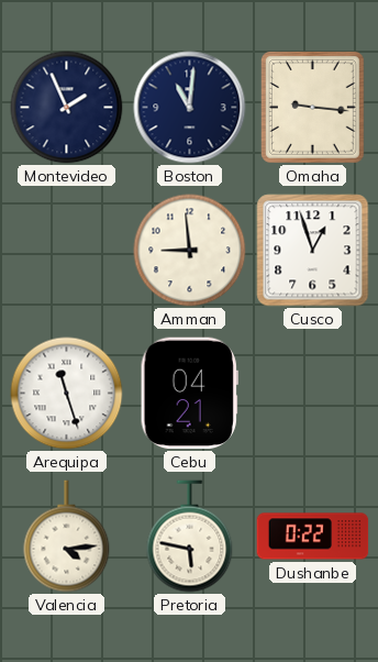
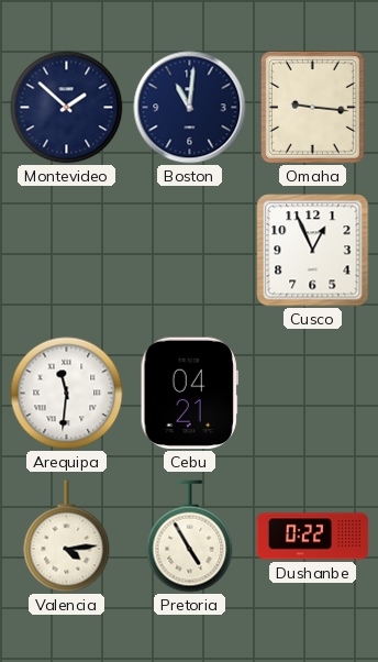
Montevideo: 1:56 -> 1:52 (67, 108)
Amman: 8:59 -> none (190, 251)
Cusco: 12:57 -> 12:56 (313, 251)
Arequipa: 11:27 -> 11:31 (67, 394)
Pretoria: 5:47 -> 4:55 (190, 537)
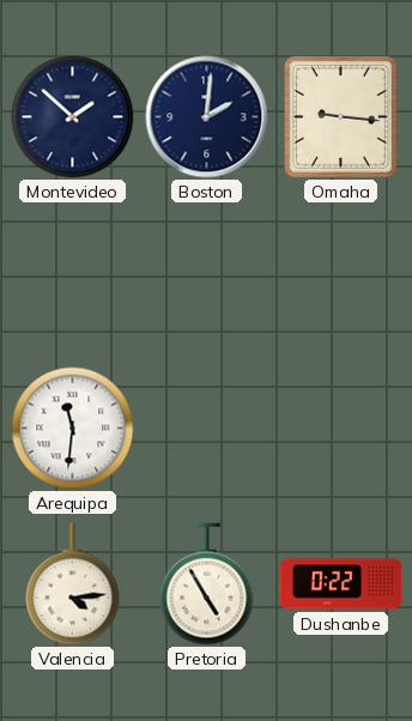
Boston: 11:01 -> 2:01 (207, 117)
Cusco: 12:56 -> none (313, 251)
Cebu: 04:21 -> none (189, 394)
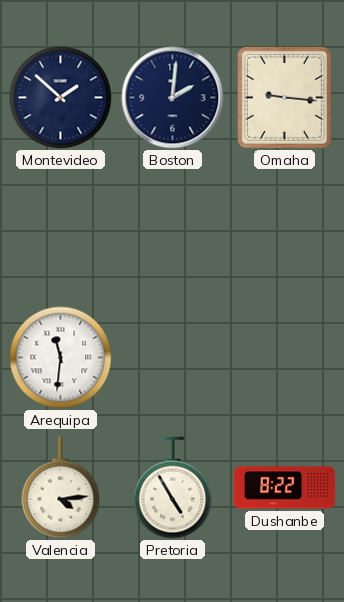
Dushanbe: 0:22 -> 8:22 (285, 488)
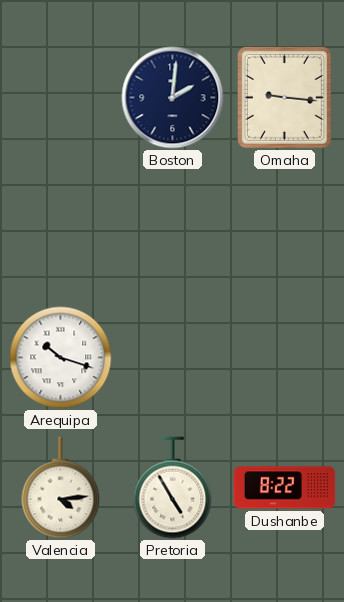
Montevideo: 1:52 -> none (61, 98)
Arequipa: 11:31 -> 10:18 (61, 358)
